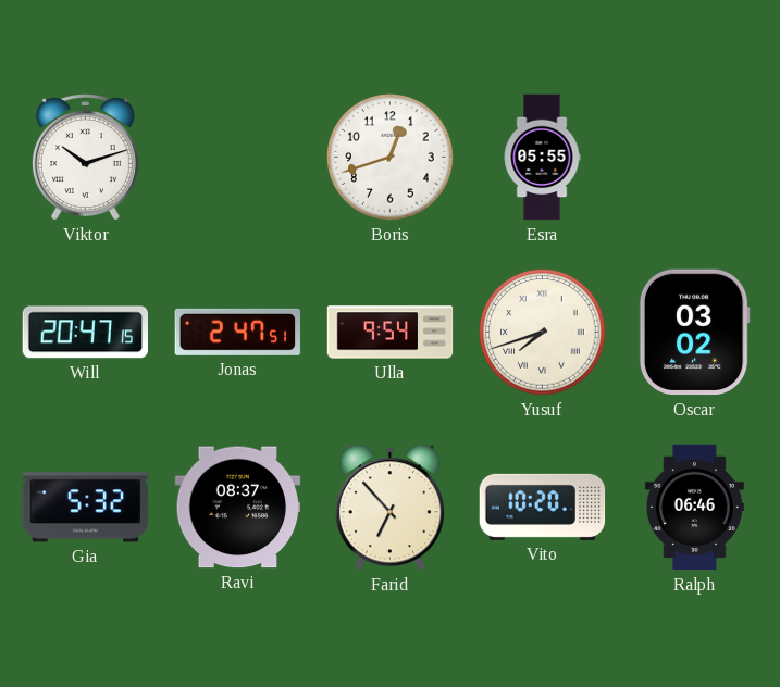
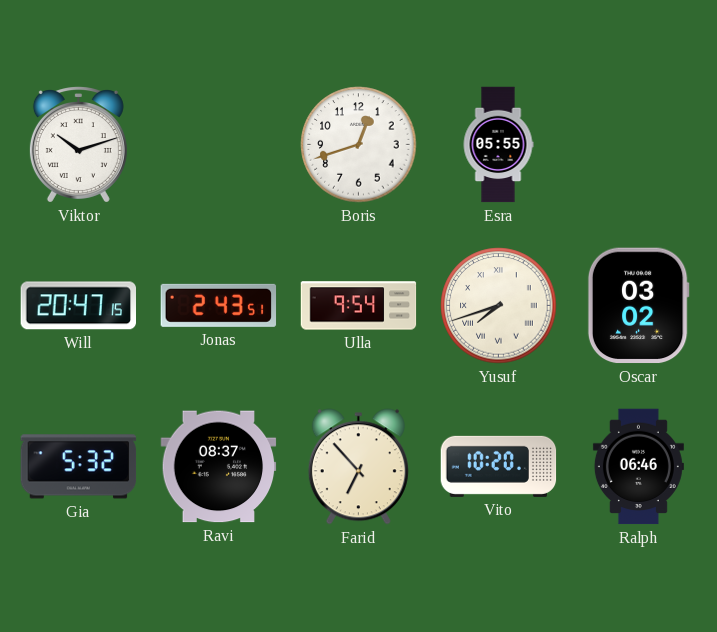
Jonas: 2:47 -> 2:43 (219, 305)
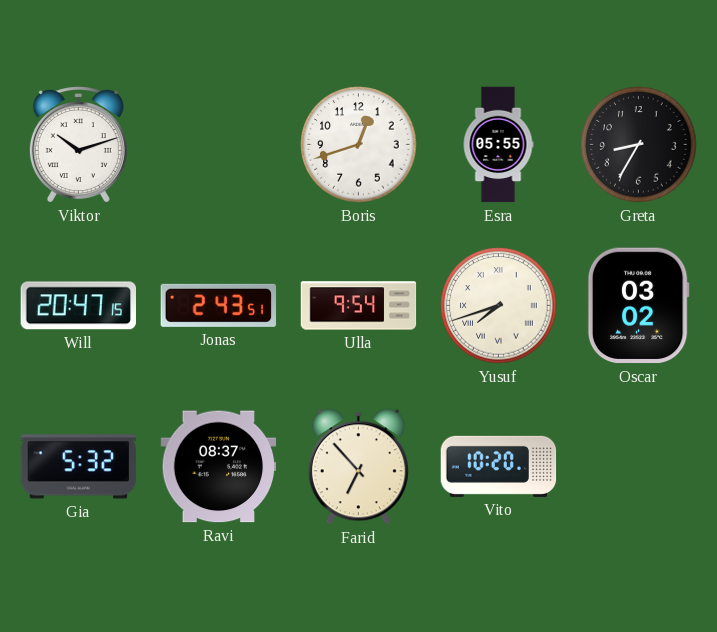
Greta: none -> 8:35 (639, 145)
Ralph: 06:46 -> none (638, 467)
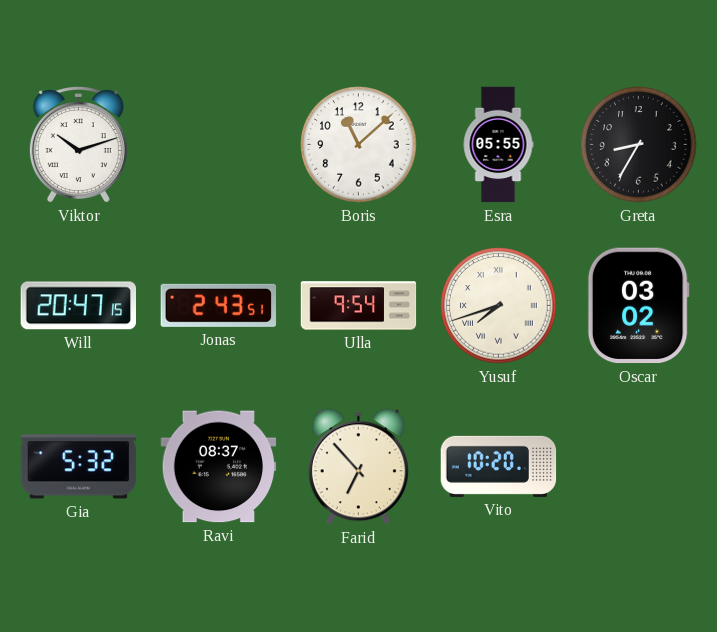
Boris: 12:42 -> 11:08 (359, 145)
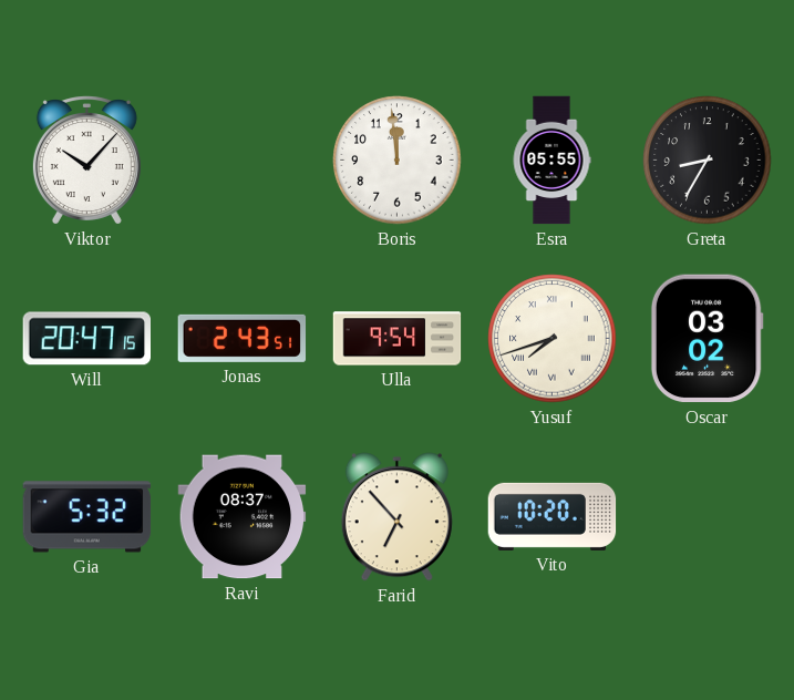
Viktor: 10:12 -> 10:07 (86, 161)
Boris: 11:08 -> 11:59 (398, 161)
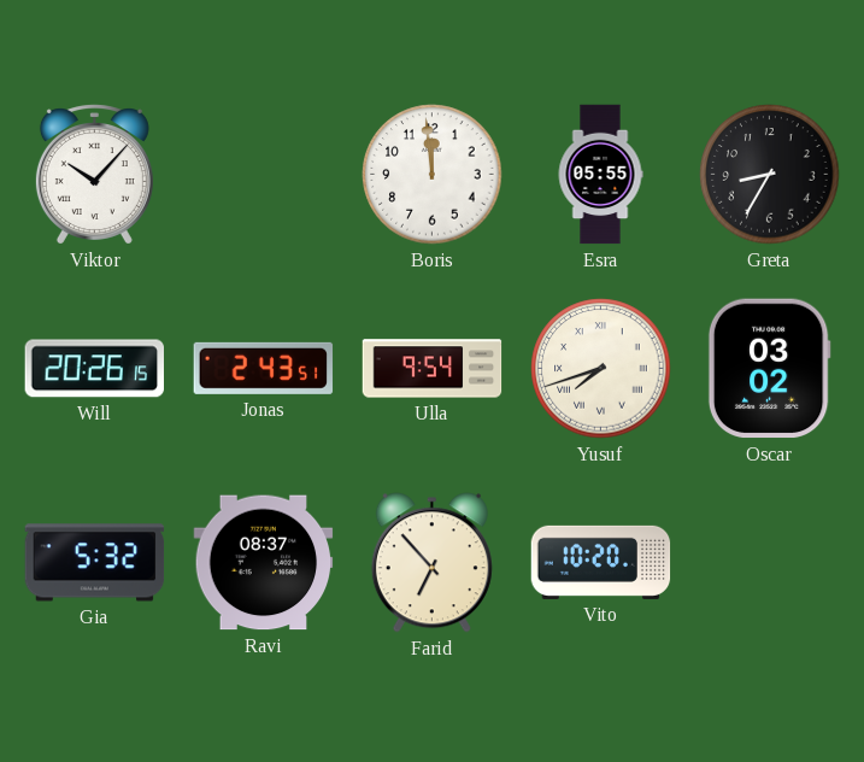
Will: 20:47 -> 20:26 (95, 369)
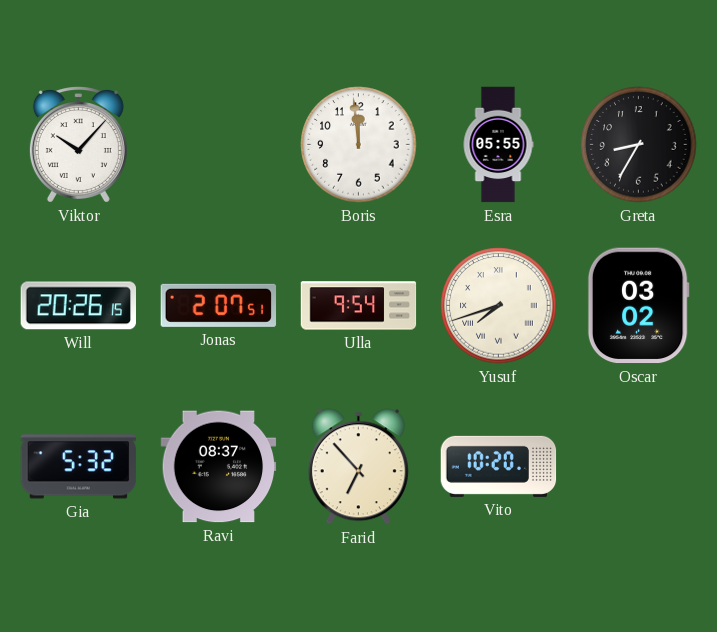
Jonas: 2:43 -> 2:07 (219, 305)
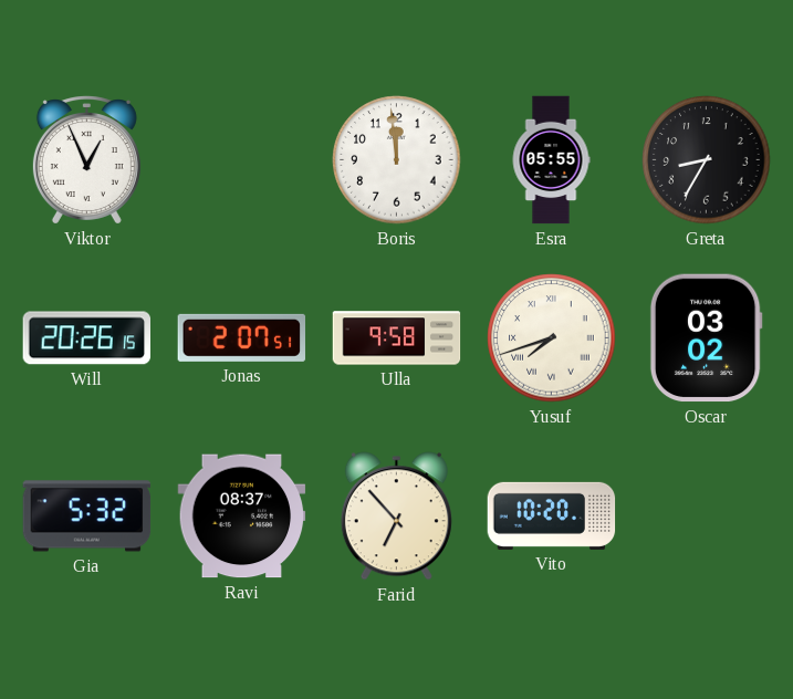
Viktor: 10:07 -> 12:56 (86, 160)
Ulla: 9:54 -> 9:58 (397, 338)
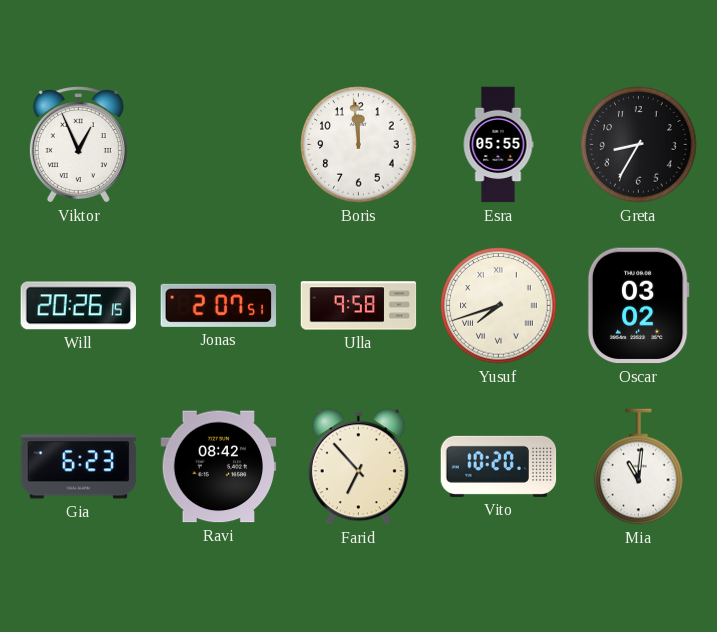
Gia: 5:32 -> 6:23 (79, 467)
Ravi: 08:37 -> 08:42 (219, 467)
Mia: none -> 11:01 (639, 467)
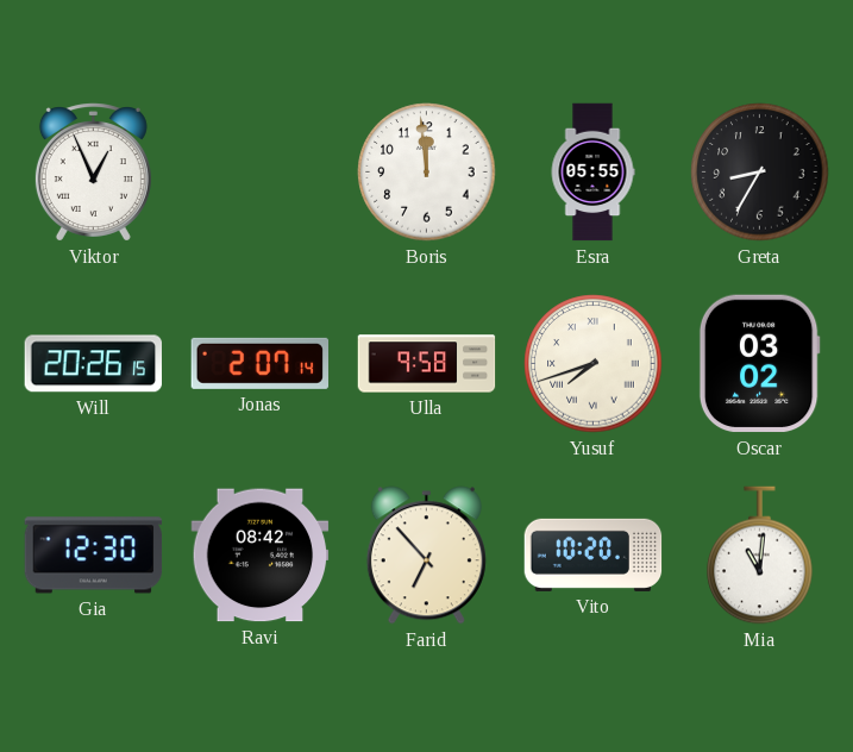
Jonas: 2:07:51 -> 2:07:14 (261, 363)
Gia: 6:23 -> 12:30 (94, 556)
